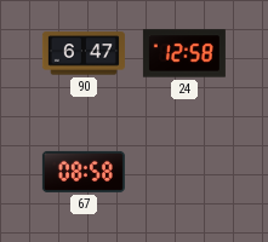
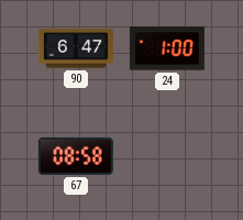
24: 12:58 -> 1:00 (167, 48)
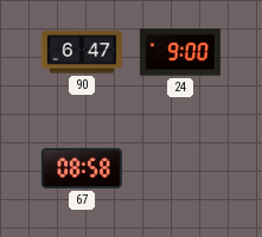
24: 1:00 -> 9:00 (180, 52)
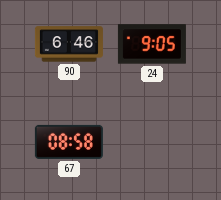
90: 6:47 -> 6:46 (69, 44)
24: 9:00 -> 9:05 (152, 44)
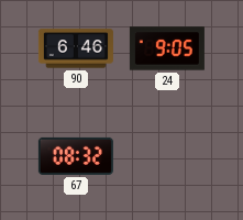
67: 08:58 -> 08:32 (76, 156)
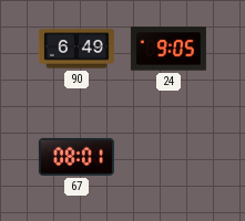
90: 6:46 -> 6:49 (76, 49)
67: 08:32 -> 08:01 (76, 157)
